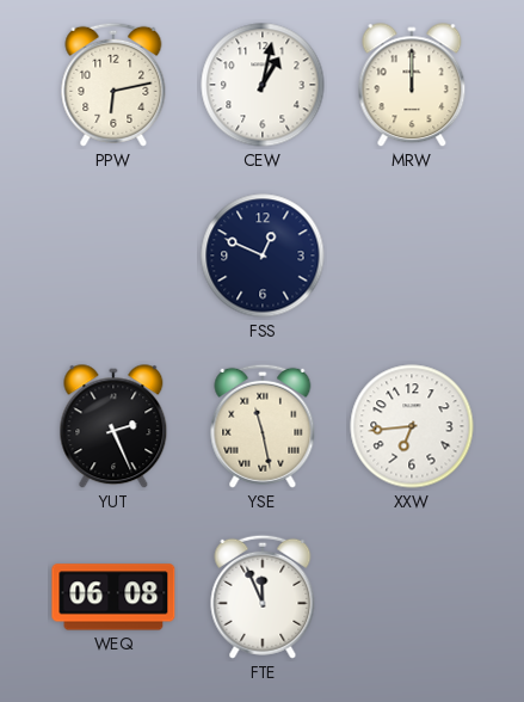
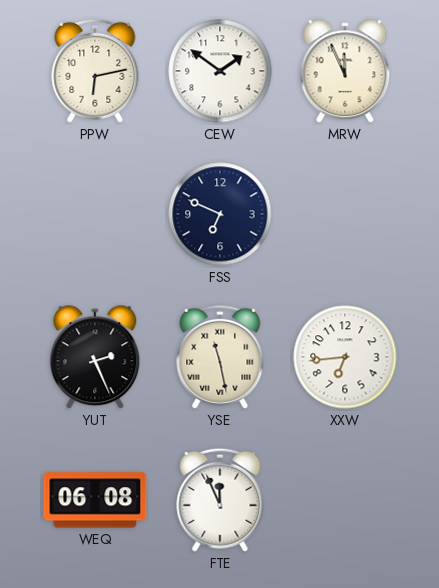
CEW: 1:02 -> 1:51 (220, 71)
MRW: 12:00 -> 11:56 (345, 72)
FSS: 12:49 -> 6:49 (220, 214)
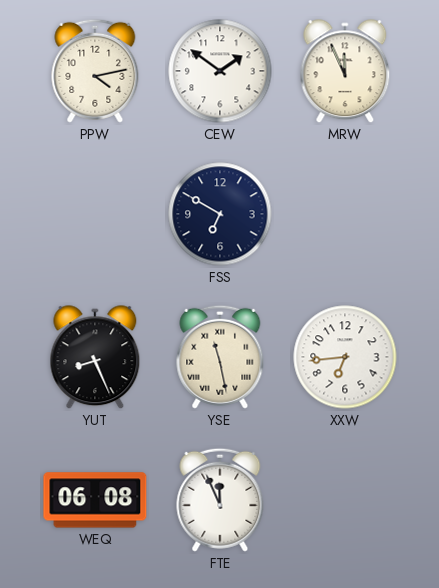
PPW: 6:13 -> 4:13 (95, 71)
FSS: 6:49 -> 6:50 (220, 214)
YUT: 2:26 -> 8:26 (95, 358)
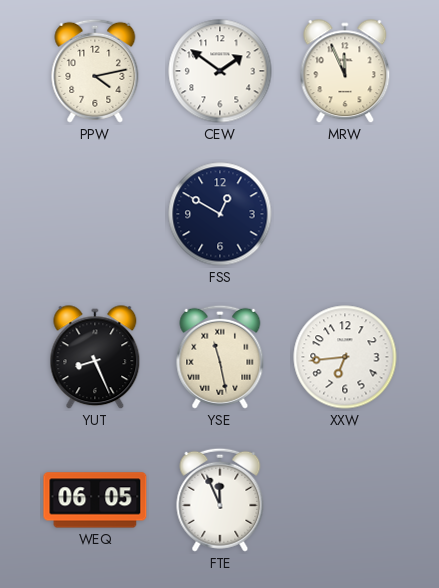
FSS: 6:50 -> 12:50 (220, 214)
WEQ: 06:08 -> 06:05 (95, 500)
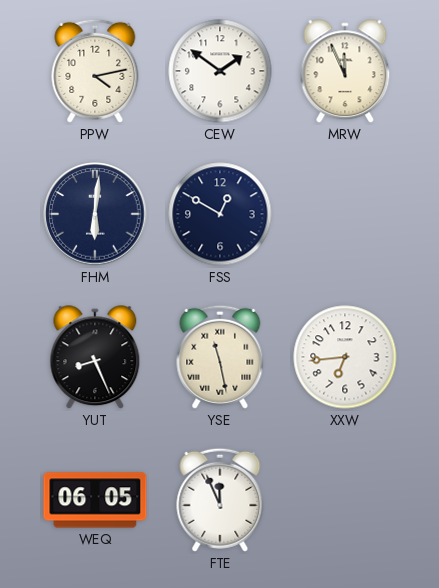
FHM: none -> 6:01 (95, 214)
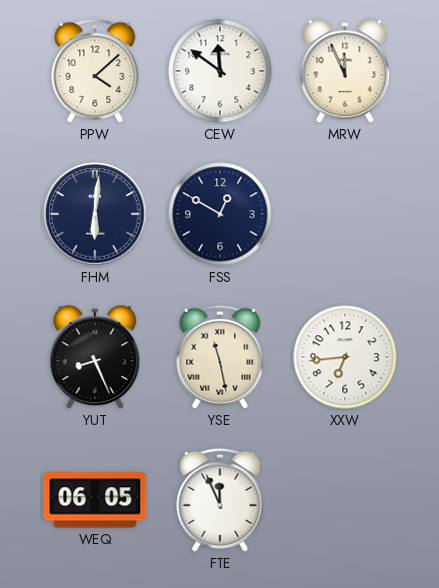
PPW: 4:13 -> 4:08 (95, 71)
CEW: 1:51 -> 11:51 (220, 71)
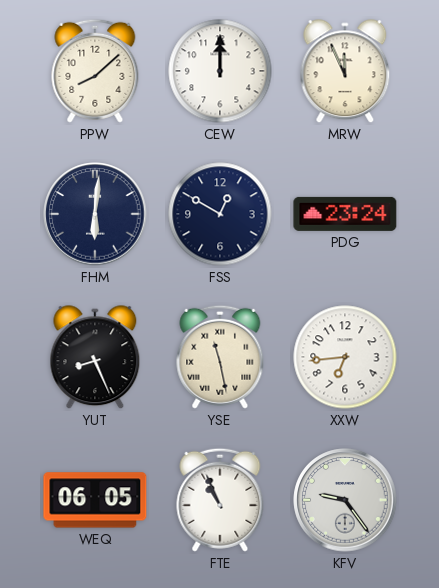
PPW: 4:08 -> 8:08 (95, 71)
CEW: 11:51 -> 12:00 (220, 71)
PDG: none -> 23:24 (345, 214)
FTE: 11:56 -> 10:56 (220, 500)
KFV: none -> 9:24 (345, 500)
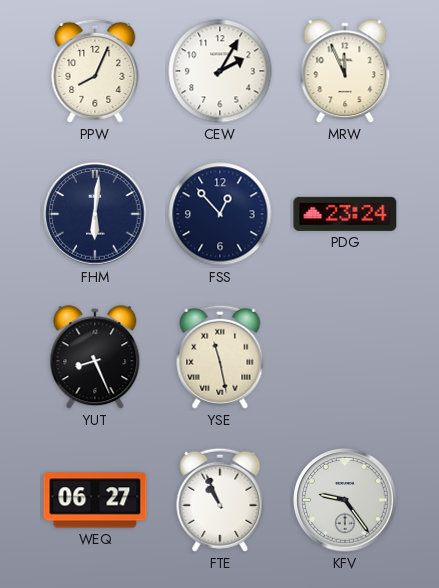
PPW: 8:08 -> 8:04 (95, 71)
CEW: 12:00 -> 2:05 (220, 71)
FSS: 12:50 -> 12:53 (220, 214)
XXW: 6:44 -> none (345, 357)
WEQ: 06:05 -> 06:27 (95, 500)
